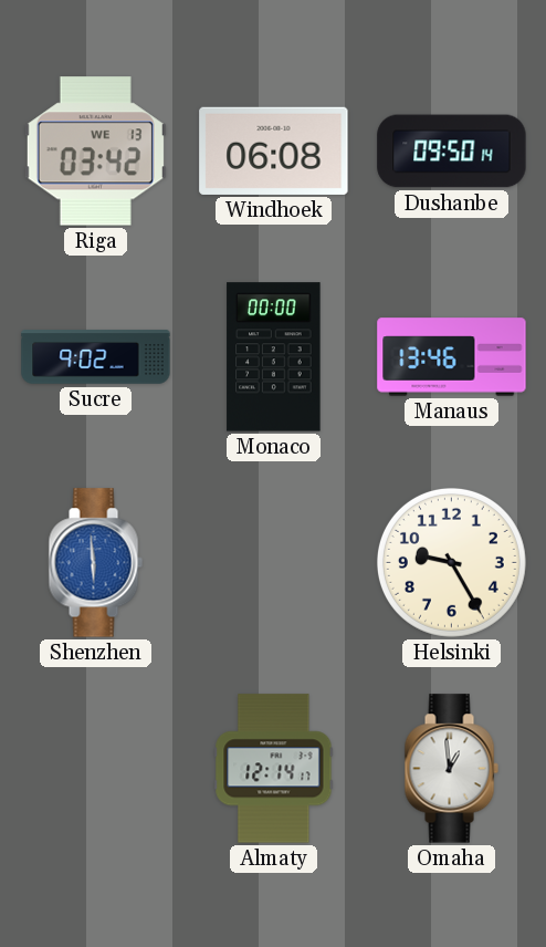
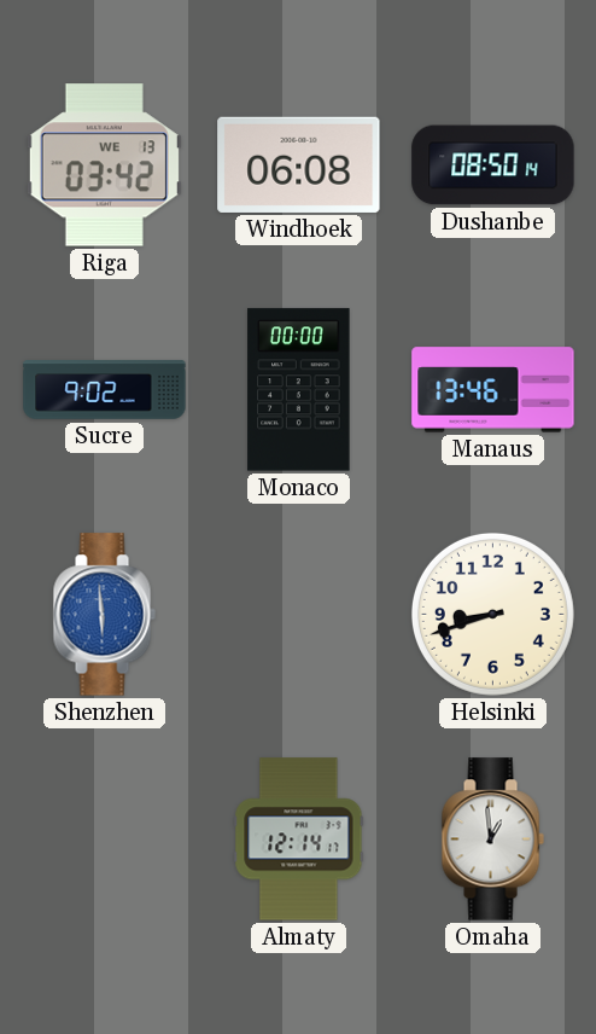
Dushanbe: 09:50 -> 08:50 (493, 165)
Helsinki: 9:25 -> 8:42 (492, 614)
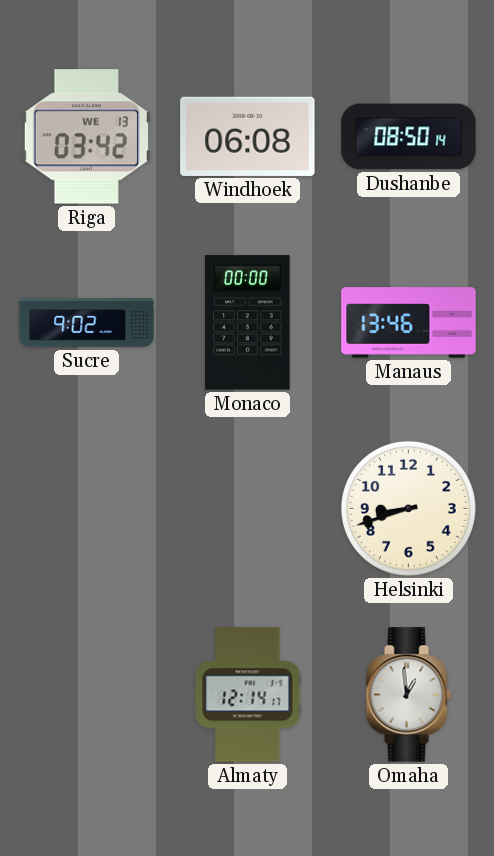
Shenzhen: 5:59 -> none (104, 615)
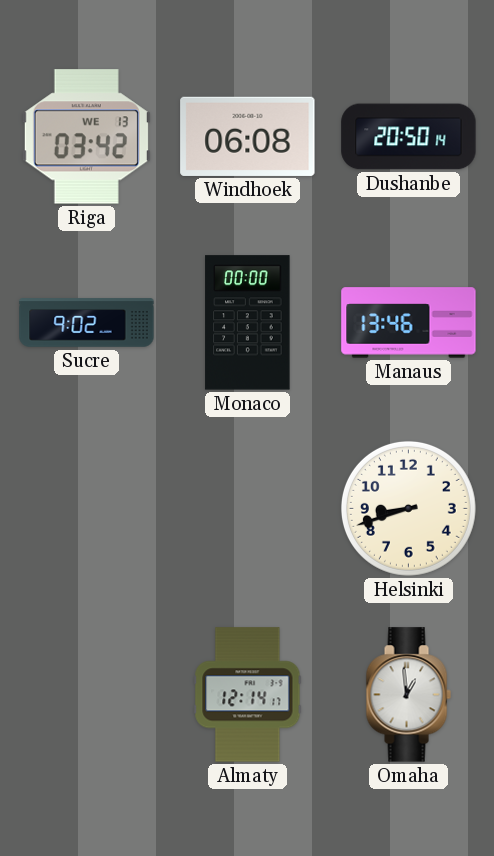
Dushanbe: 08:50 -> 20:50 (409, 137)
